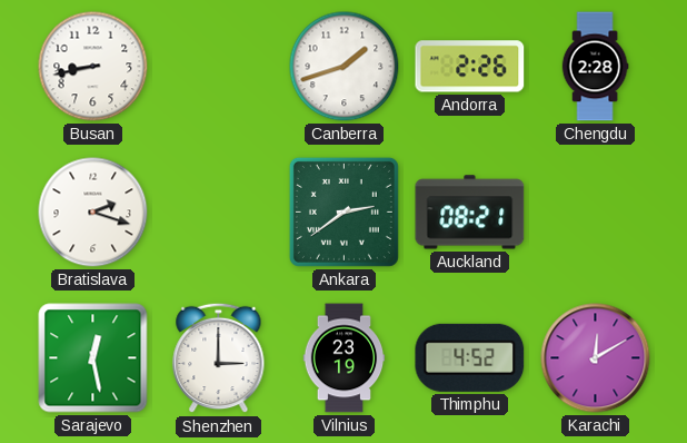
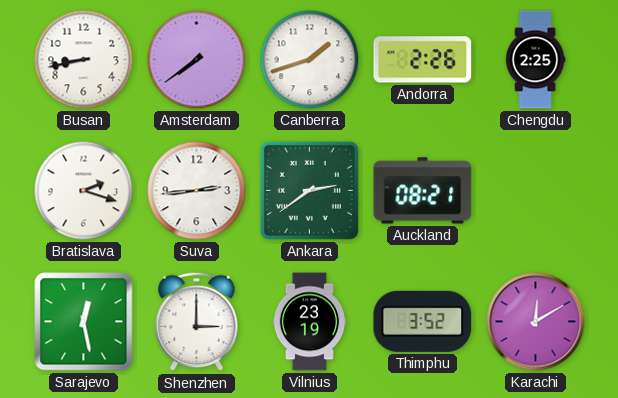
Amsterdam: none -> 7:39 (197, 60)
Chengdu: 2:28 -> 2:25 (535, 60)
Suva: none -> 2:44 (197, 191)
Thimphu: 4:52 -> 3:52 (423, 321)
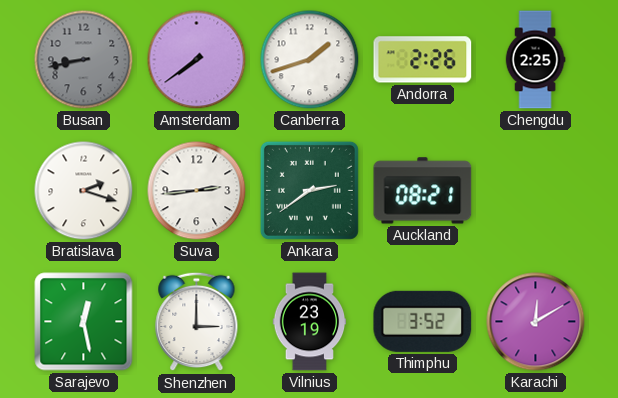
Busan dial: white -> grey (84, 60)
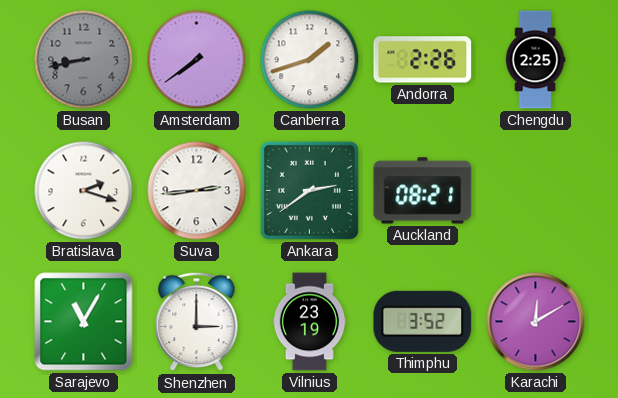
Sarajevo: 12:28 -> 11:05 (84, 322)
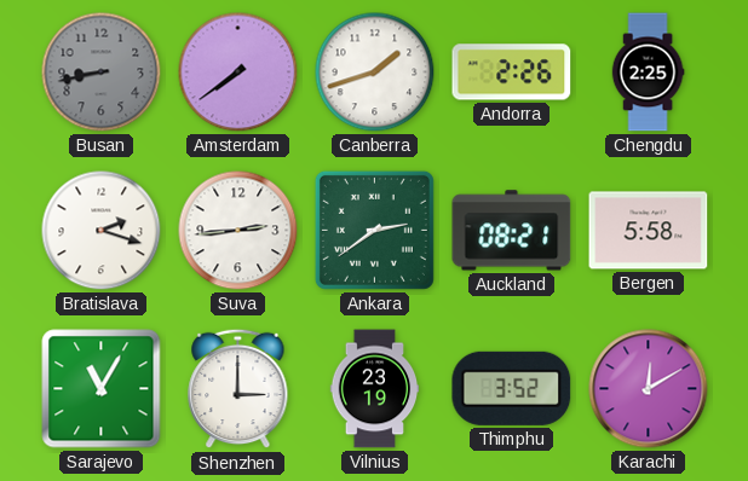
Bergen: none -> 5:58 (649, 231)
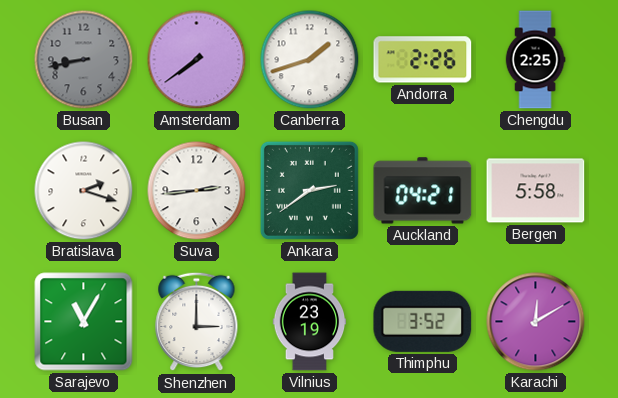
Auckland: 08:21 -> 04:21 (423, 191)
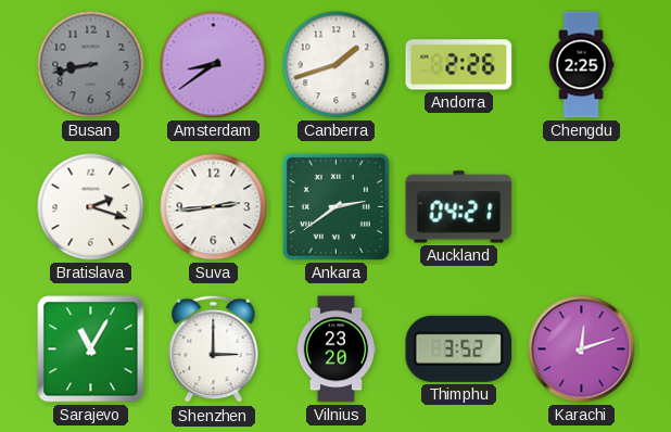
Amsterdam: 7:39 -> 8:39 (214, 65)
Bergen: 5:58 -> none (536, 191)
Vilnius: 23:19 -> 23:20 (337, 350)
Karachi: 12:10 -> 12:12 (582, 350)
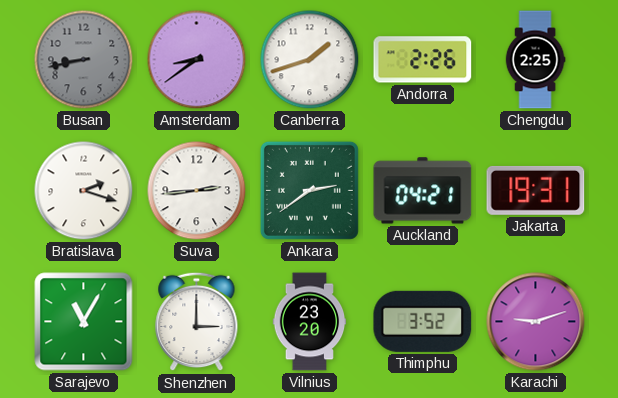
Jakarta: none -> 19:31 (536, 190)
Karachi: 12:12 -> 9:12 (536, 322)
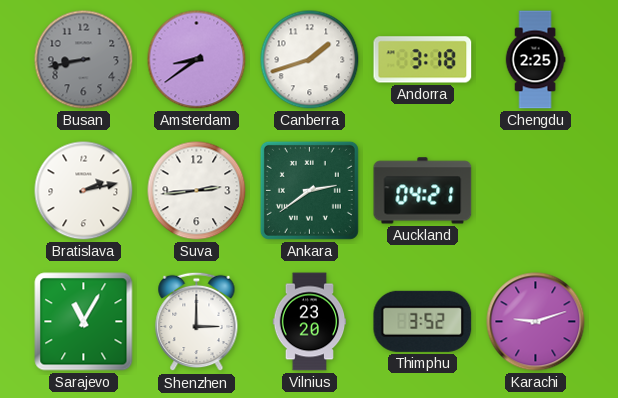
Andorra: 2:26 -> 3:18 (423, 60)
Bratislava: 2:18 -> 2:13 (84, 191)
Jakarta: 19:31 -> none (536, 190)
